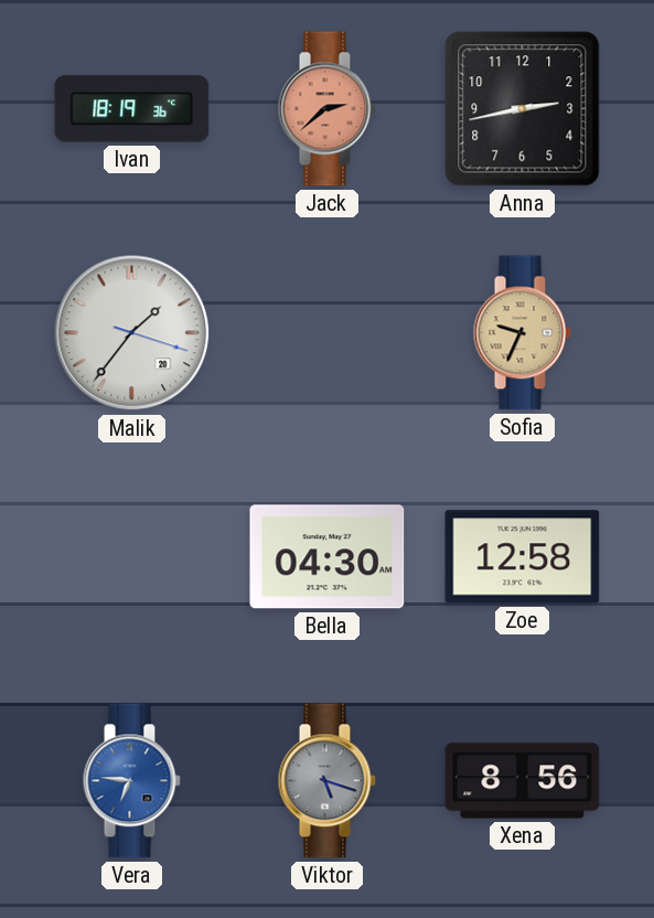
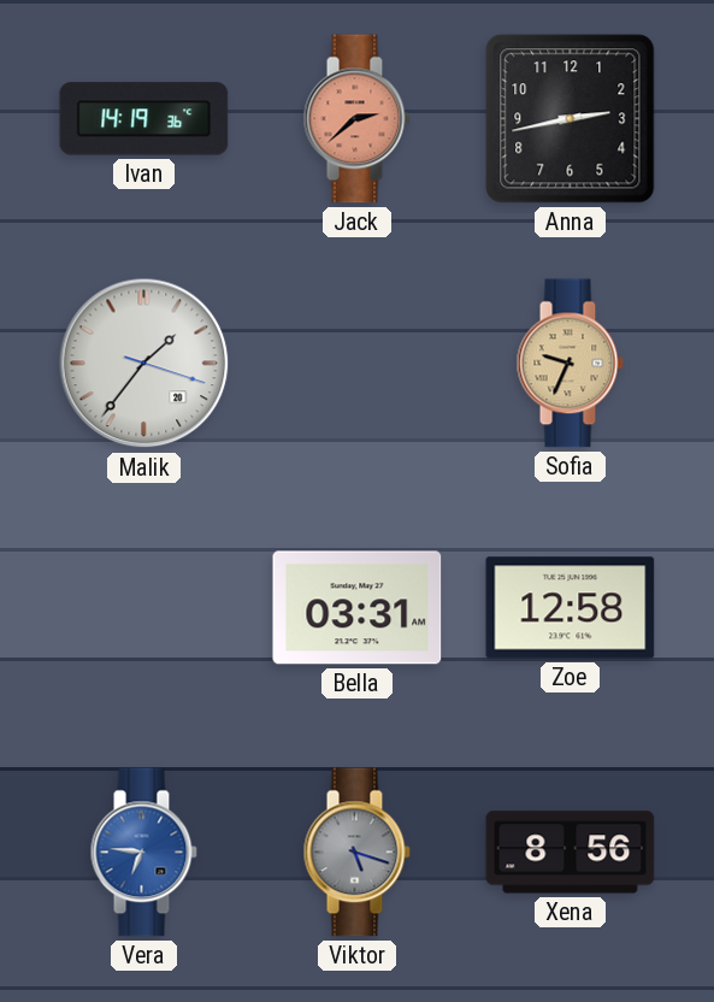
Ivan: 18:19 -> 14:19 (144, 119)
Bella: 04:30 -> 03:31 (358, 608)
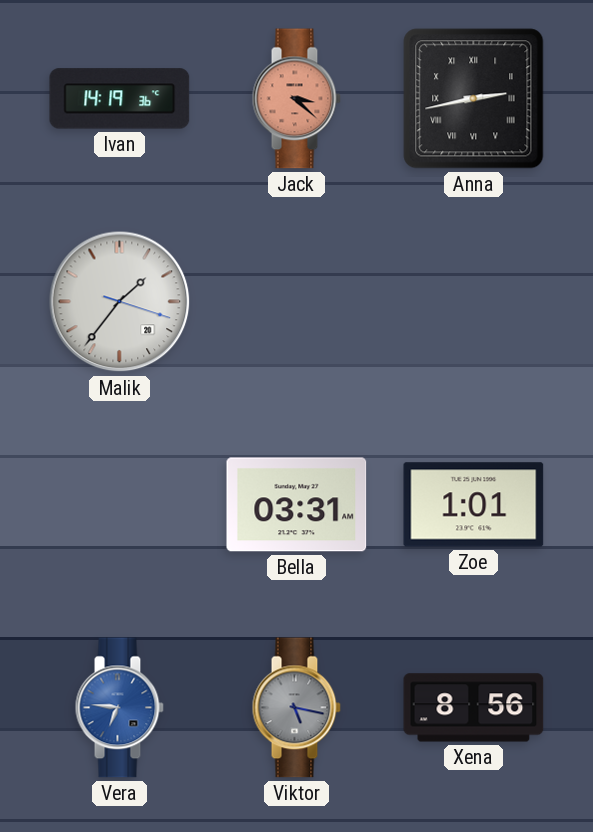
Jack: 2:38 -> 3:22 (296, 99)
Anna numerals: Arabic -> Roman (474, 99)
Sofia: 9:34 -> none (570, 364)
Zoe: 12:58 -> 1:01 (474, 505)
Viktor: 5:18 -> 5:17 (296, 708)
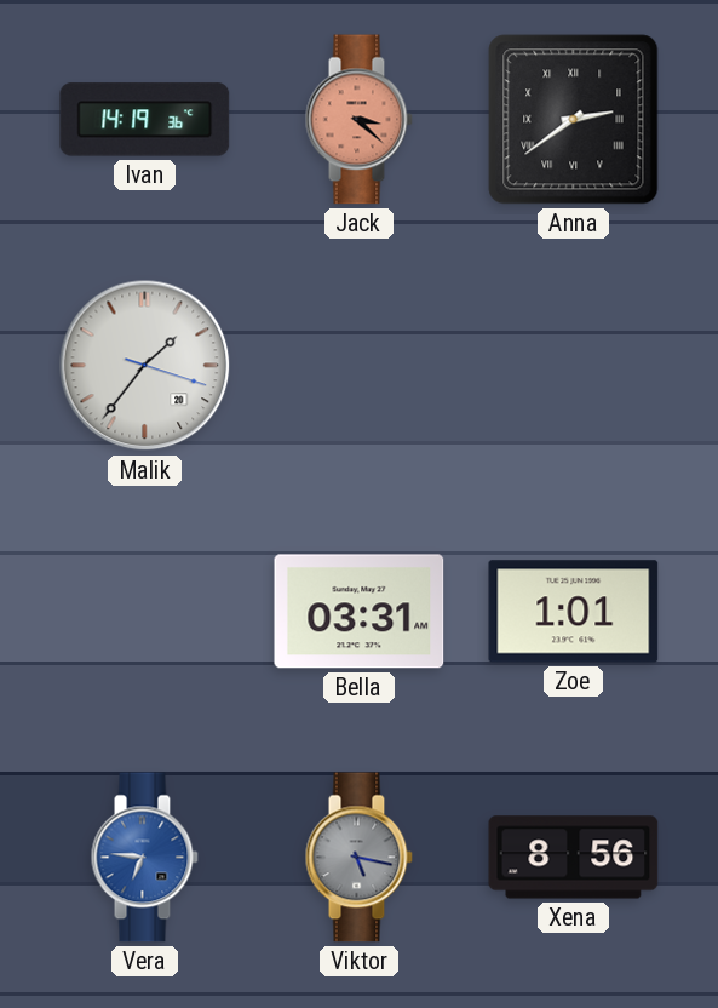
Anna: 2:43 -> 2:39 (574, 120)
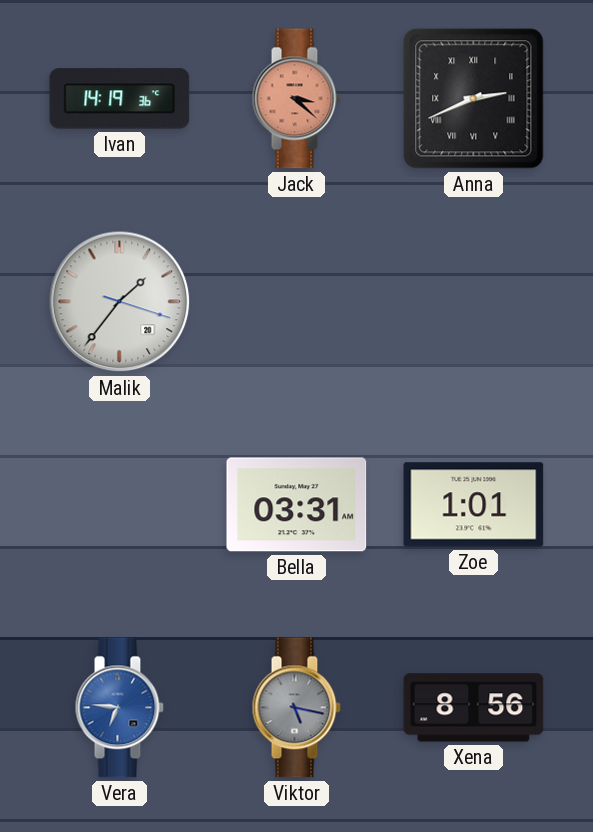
Anna: 2:39 -> 2:41 (474, 99)
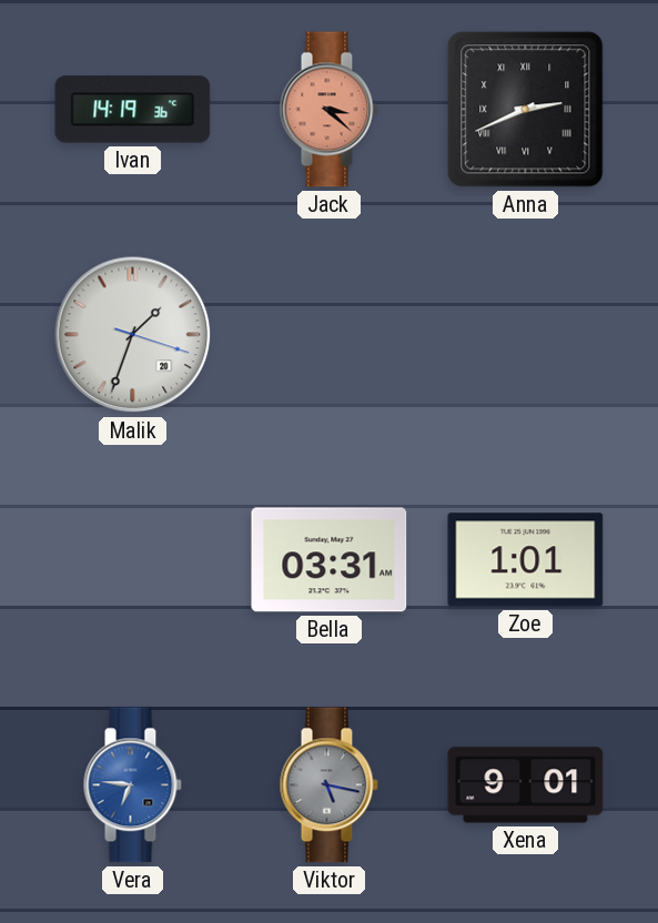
Malik: 1:36 -> 1:33 (133, 335)
Xena: 8:56 -> 9:01 (526, 785)
